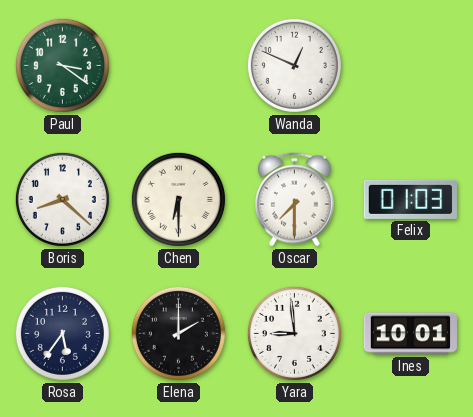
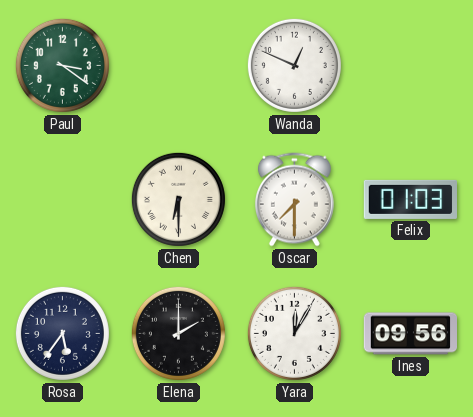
Boris: 8:22 -> none (62, 199)
Yara: 8:59 -> 12:05 (294, 333)
Ines: 10:01 -> 09:56 (411, 334)
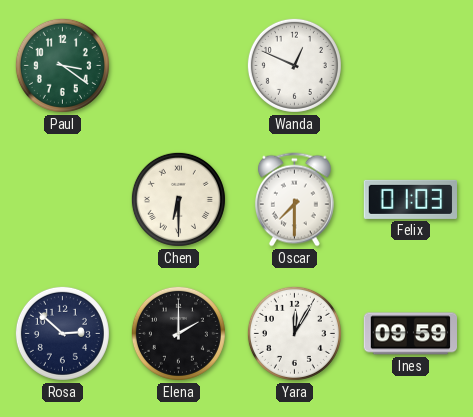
Rosa: 5:36 -> 2:52 (62, 333)
Ines: 09:56 -> 09:59 (411, 334)
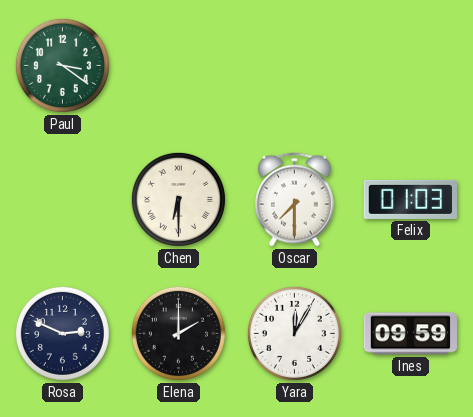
Wanda: 12:49 -> none (294, 65)
Rosa: 2:52 -> 2:49 (62, 333)
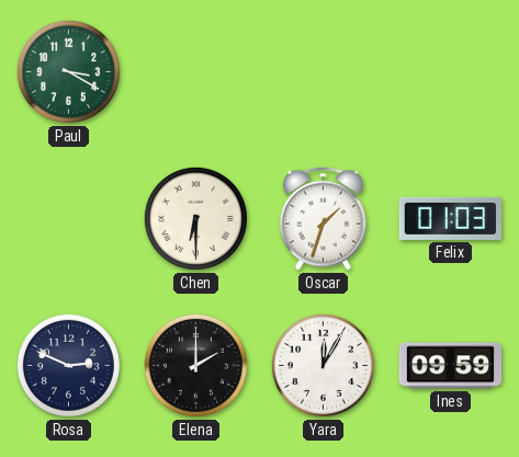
Paul: 3:21 -> 3:20 (68, 71)
Oscar: 7:30 -> 1:33 (323, 219)
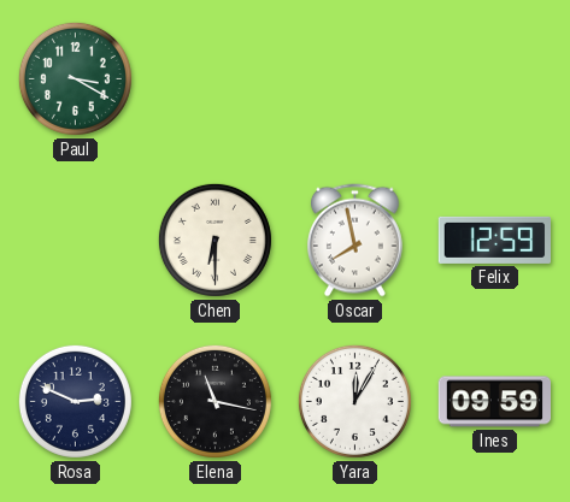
Oscar: 1:33 -> 7:58 (354, 241)
Felix: 01:03 -> 12:59 (494, 240)
Elena: 2:00 -> 11:17 (215, 401)
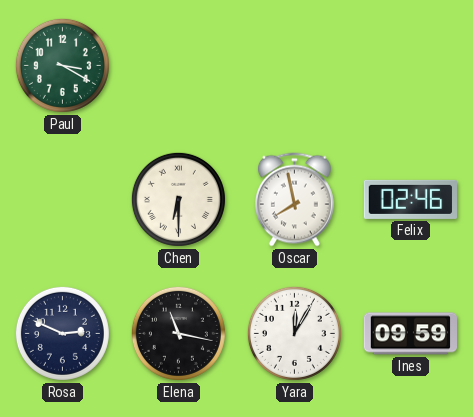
Felix: 12:59 -> 02:46 (410, 199)
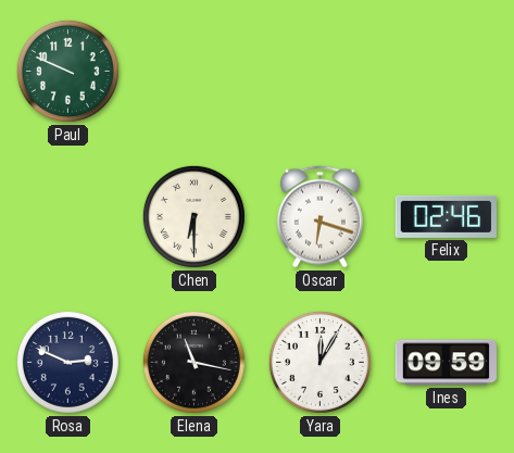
Paul: 3:20 -> 9:49 (67, 71)
Oscar: 7:58 -> 6:18 (319, 217)
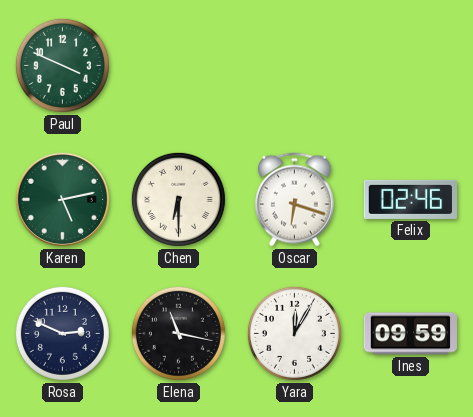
Paul: 9:49 -> 3:49 (62, 65)
Karen: none -> 5:13 (62, 199)
